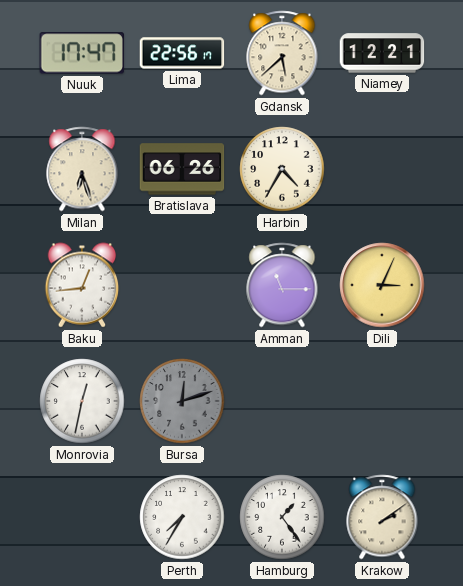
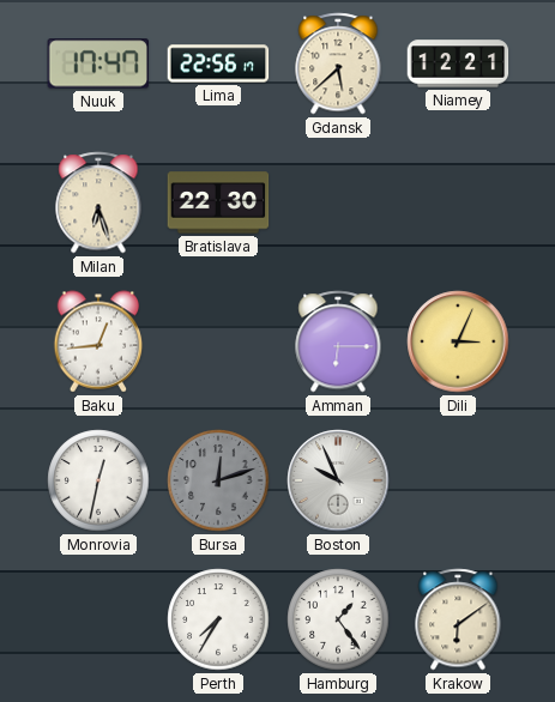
Bratislava: 06:26 -> 22:30 (218, 202)
Harbin: 4:35 -> none (282, 169)
Amman: 11:15 -> 6:15 (338, 341)
Boston: none -> 9:56 (338, 480)
Krakow: 2:09 -> 6:09 (458, 619)
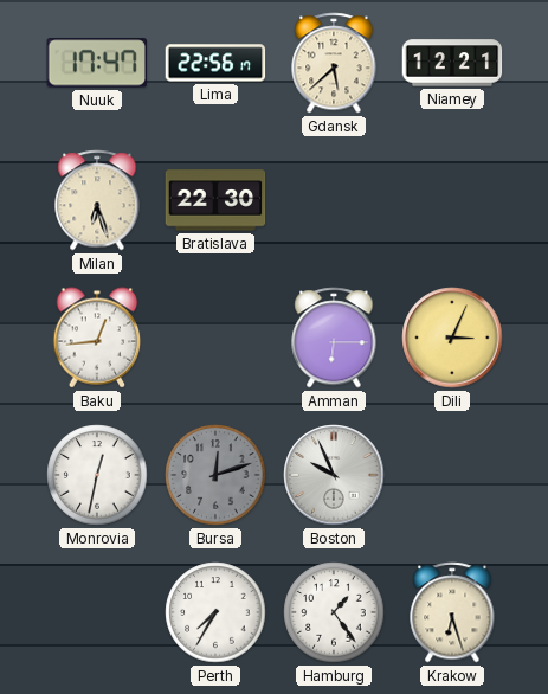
Krakow: 6:09 -> 6:27 (452, 612)
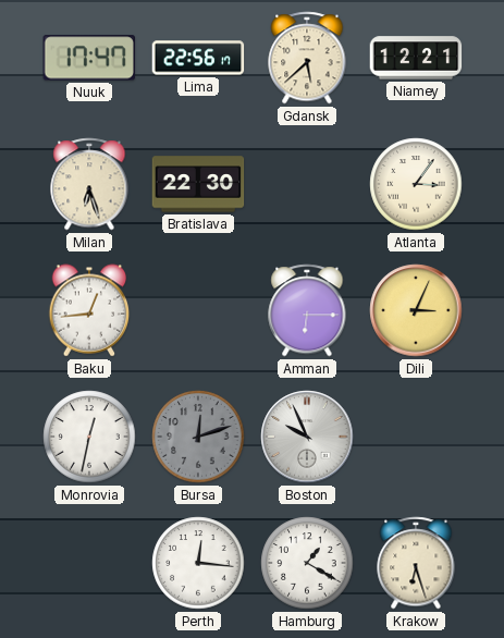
Atlanta: none -> 3:06 (416, 184)
Perth: 7:35 -> 12:16 (198, 563)
Hamburg: 1:24 -> 1:20 (307, 563)
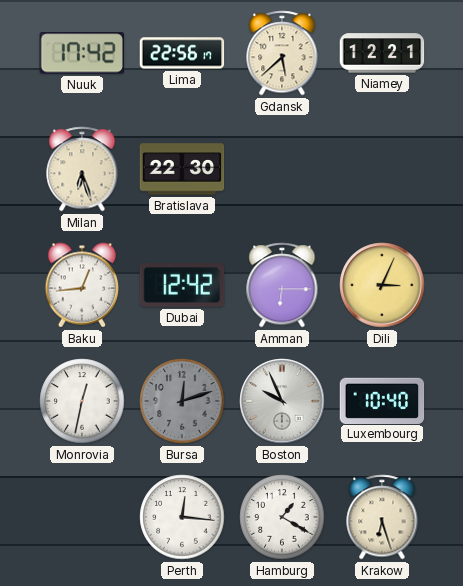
Nuuk: 17:47 -> 17:42 (82, 53)
Atlanta: 3:06 -> none (416, 184)
Dubai: none -> 12:42 (182, 285)
Luxembourg: none -> 10:40 (382, 400)
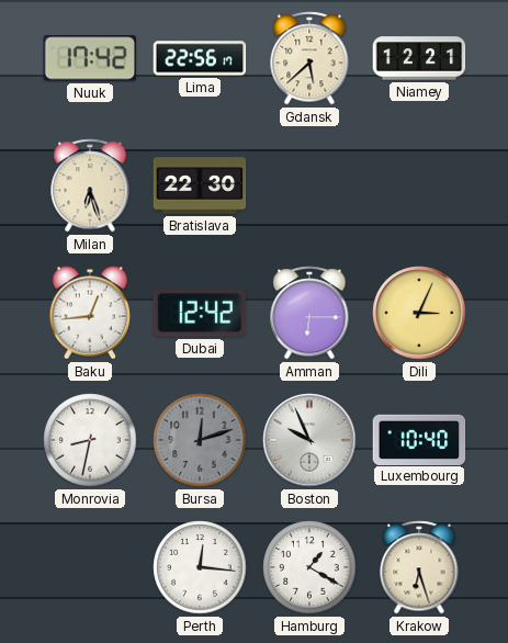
Monrovia: 12:32 -> 8:32 (90, 440)
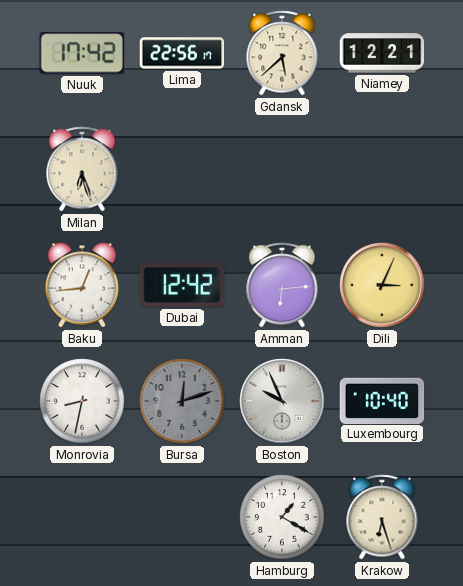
Bratislava: 22:30 -> none (200, 185)
Amman: 6:15 -> 6:14 (282, 285)
Perth: 12:16 -> none (200, 567)
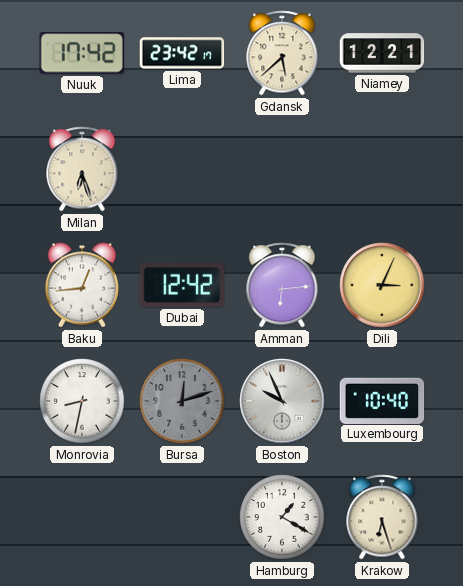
Lima: 22:56 -> 23:42 (182, 53)
